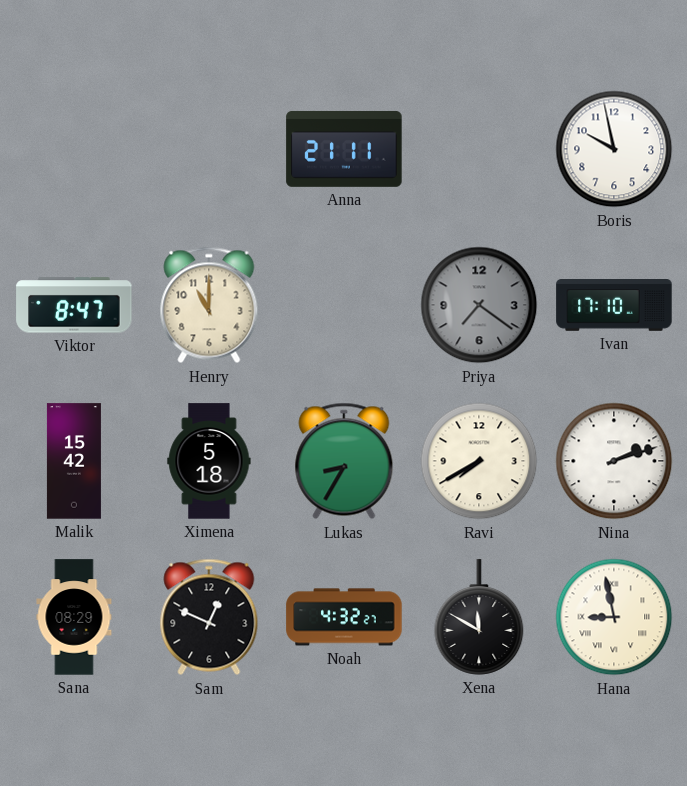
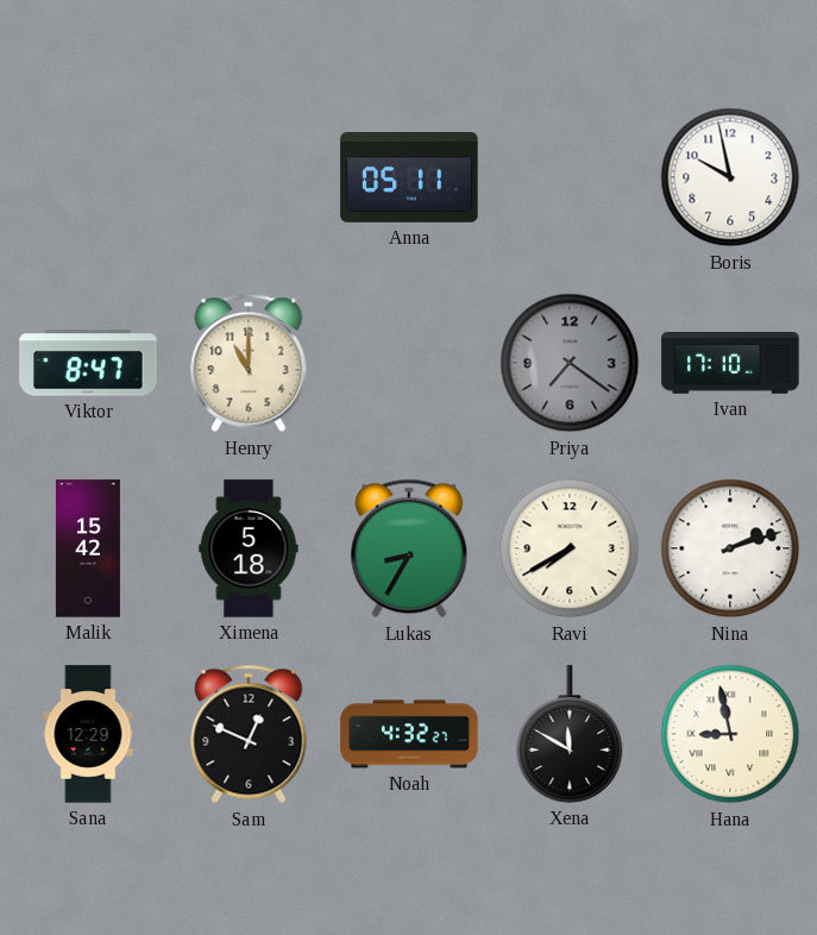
Anna: 21:11 -> 05:11 (409, 177)
Sana: 08:29 -> 12:29 (88, 734)
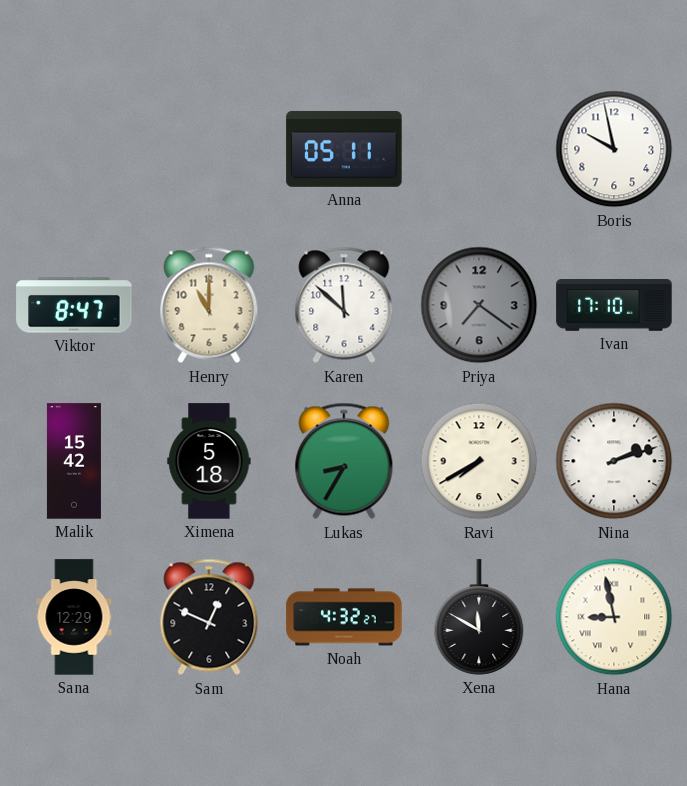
Karen: none -> 11:52 (344, 305)
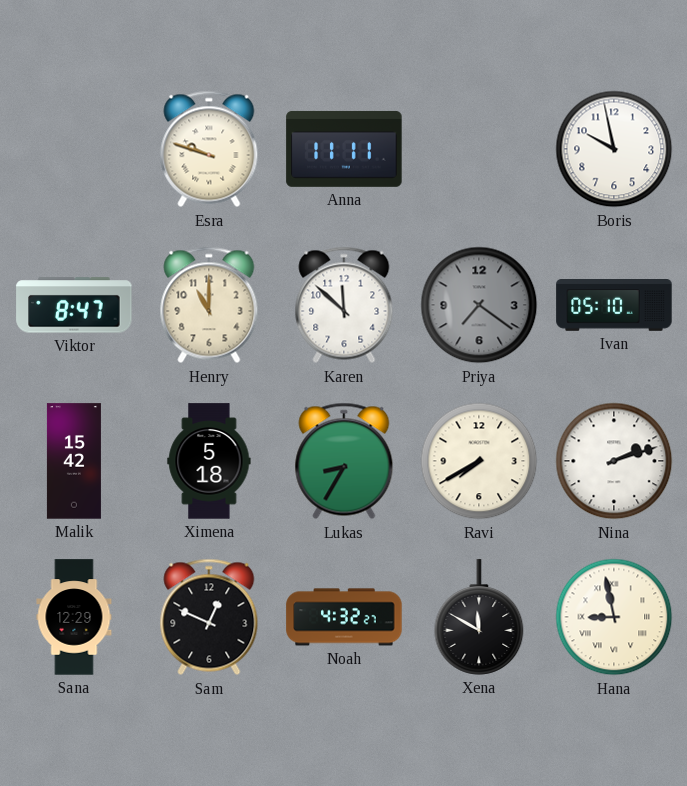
Esra: none -> 9:48 (209, 149)
Anna: 05:11 -> 11:11 (344, 149)
Ivan: 17:10 -> 05:10 (614, 306)
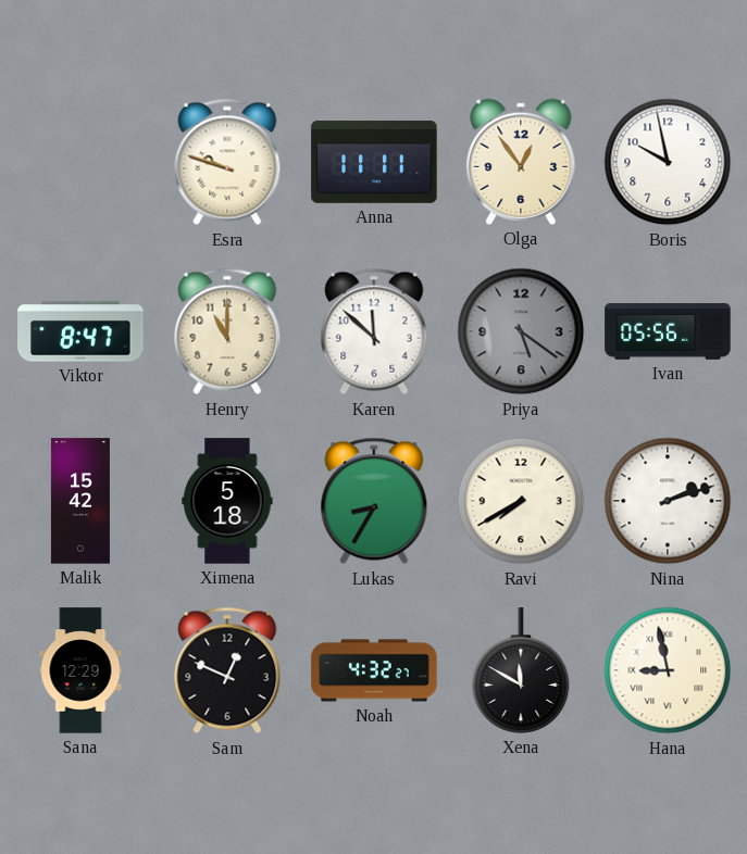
Olga: none -> 12:54 (521, 162)
Priya: 7:21 -> 5:21 (521, 331)
Ivan: 05:10 -> 05:56 (668, 332)
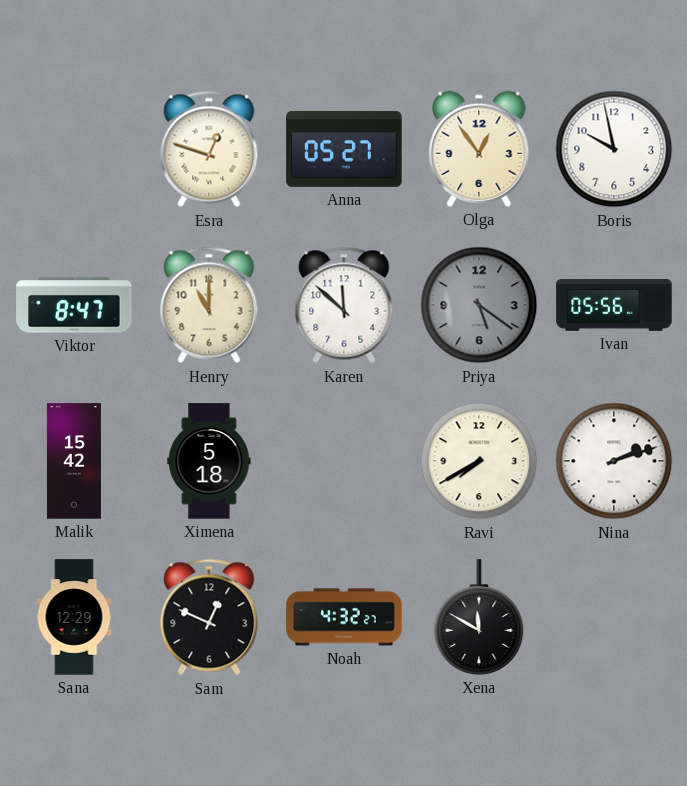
Esra: 9:48 -> 12:48 (209, 149)
Anna: 11:11 -> 05:27 (344, 149)
Lukas: 8:35 -> none (374, 501)
Hana: 8:58 -> none (668, 670)
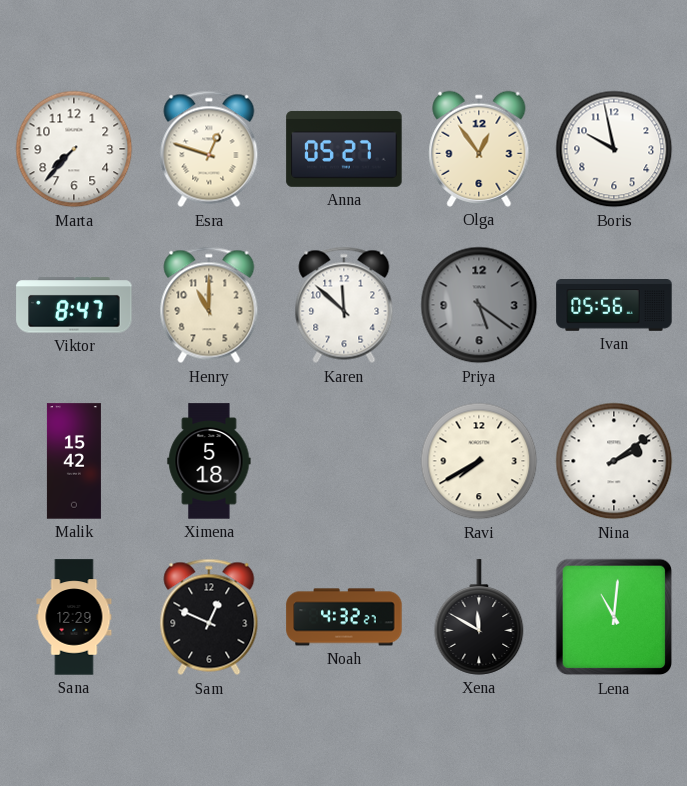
Marta: none -> 7:37 (74, 149)
Nina: 2:12 -> 2:09 (614, 461)
Lena: none -> 11:01 (614, 617)
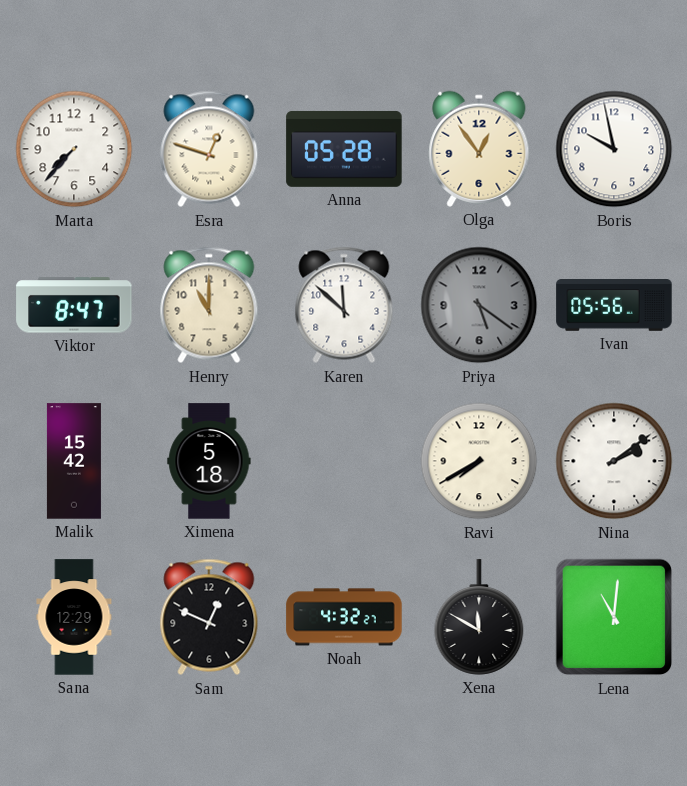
Anna: 05:27 -> 05:28 (344, 149)
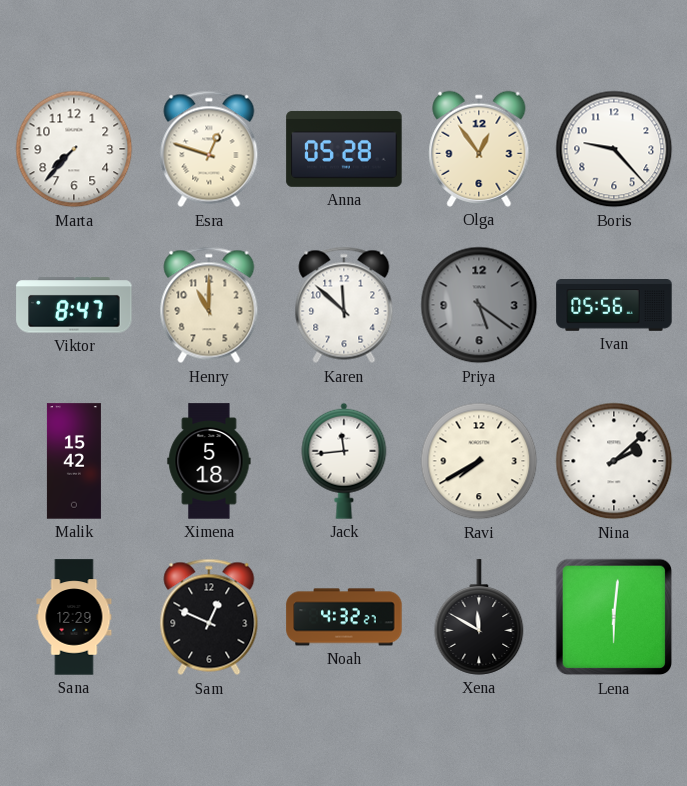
Boris: 9:58 -> 9:23 (614, 149)
Jack: none -> 11:44 (344, 461)
Nina: 2:09 -> 2:08 (614, 461)
Lena: 11:01 -> 6:01 (614, 617)
